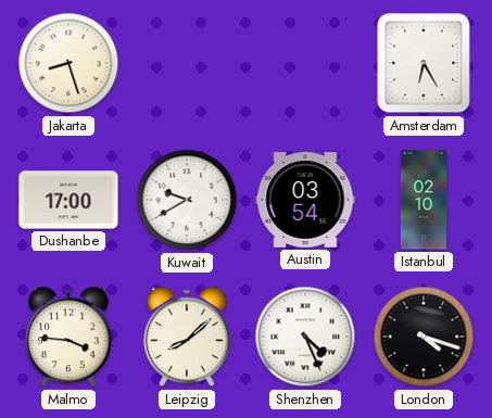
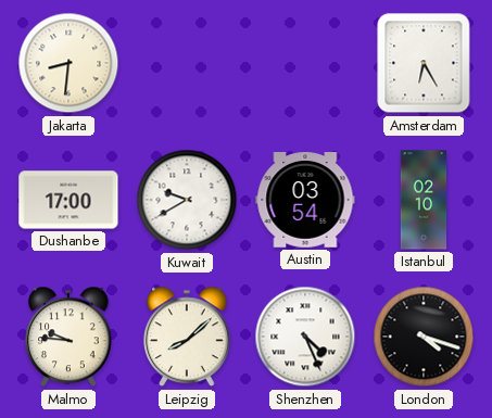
Jakarta: 8:27 -> 8:31 (68, 63)
Malmo: 3:46 -> 9:46 (68, 337)
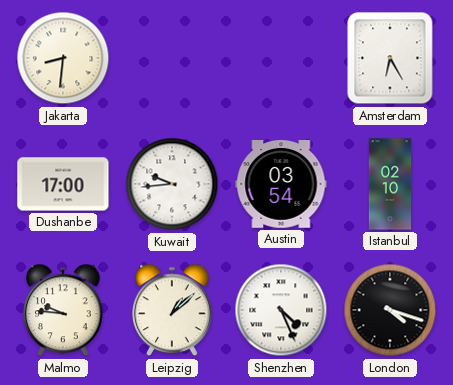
Kuwait: 9:40 -> 9:44 (172, 184)
Leipzig: 8:08 -> 1:08 (172, 310)
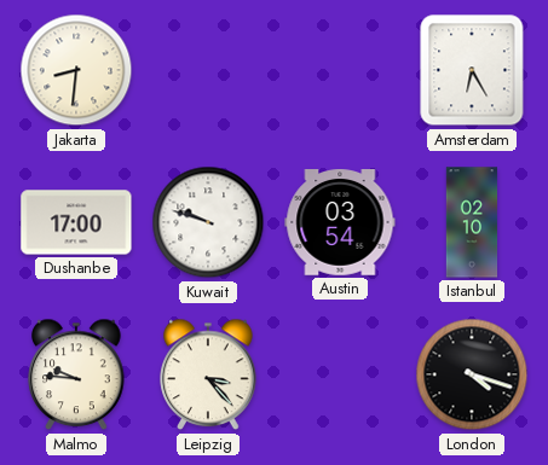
Kuwait: 9:44 -> 9:48 (208, 222)
Leipzig: 1:08 -> 3:23 (208, 374)
Shenzhen: 4:26 -> none (281, 310)
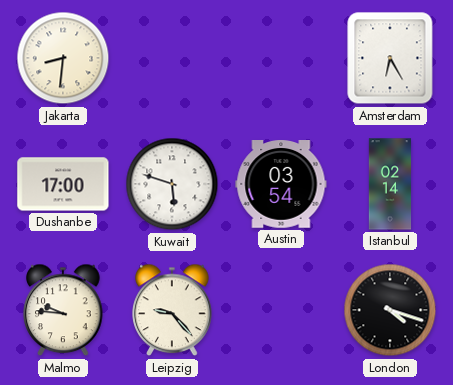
Kuwait: 9:48 -> 5:48 (172, 184)
Istanbul: 02:10 -> 02:14 (390, 184)
Leipzig: 3:23 -> 9:23 (172, 310)
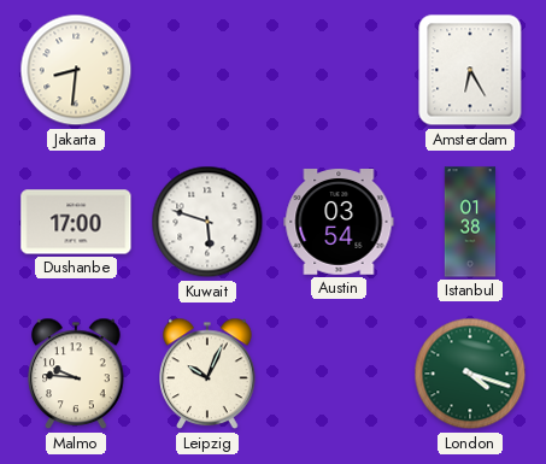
Istanbul: 02:14 -> 01:38 (470, 222)
Leipzig: 9:23 -> 10:04 (207, 374)
London dial: black -> green (470, 374)
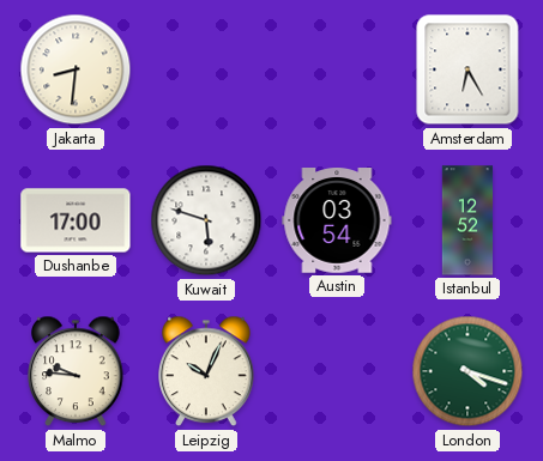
Istanbul: 01:38 -> 12:52 (467, 220)
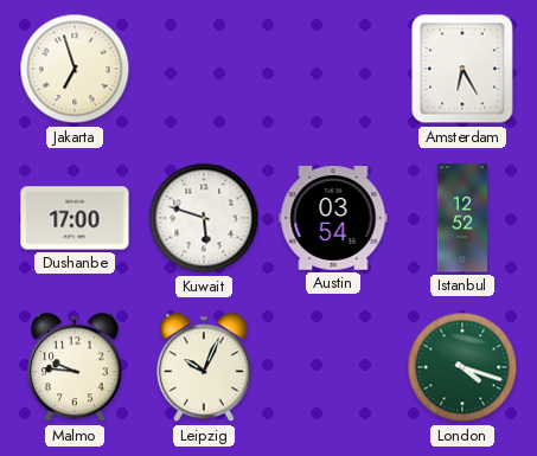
Jakarta: 8:31 -> 6:57 (75, 69)
